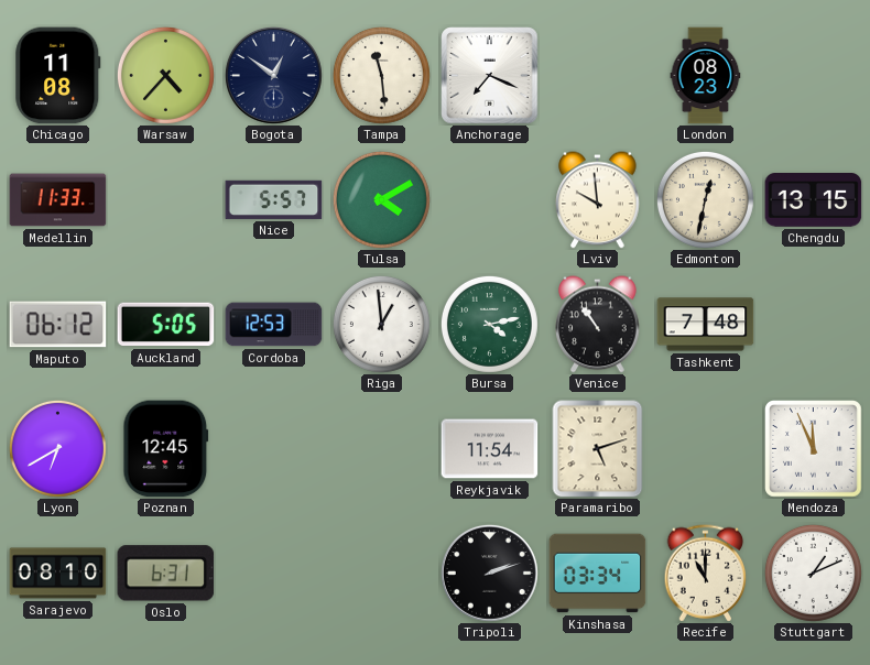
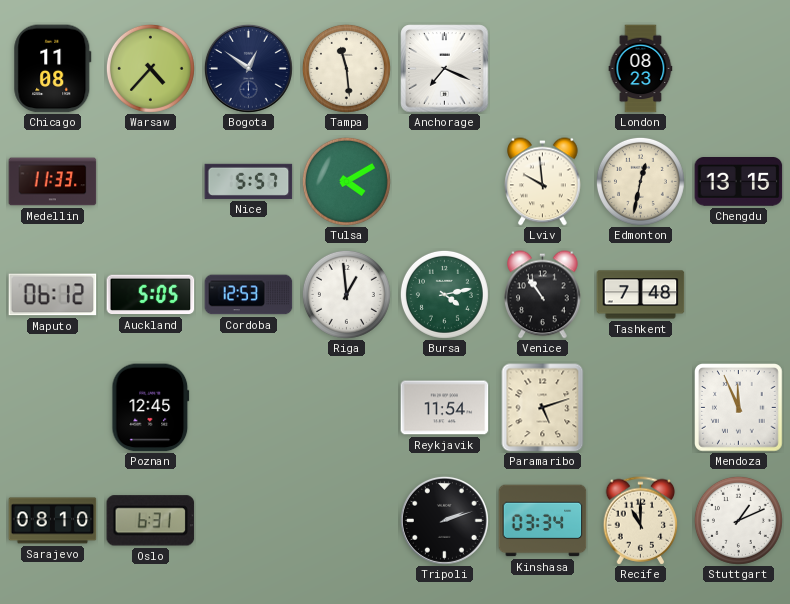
Lyon: 6:40 -> none (57, 448)
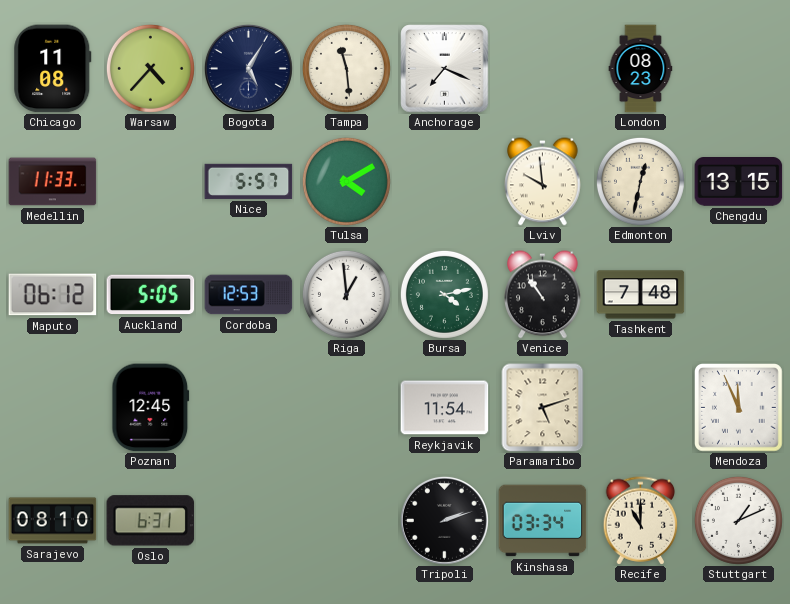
Bogota: 12:51 -> 5:05 (248, 68)
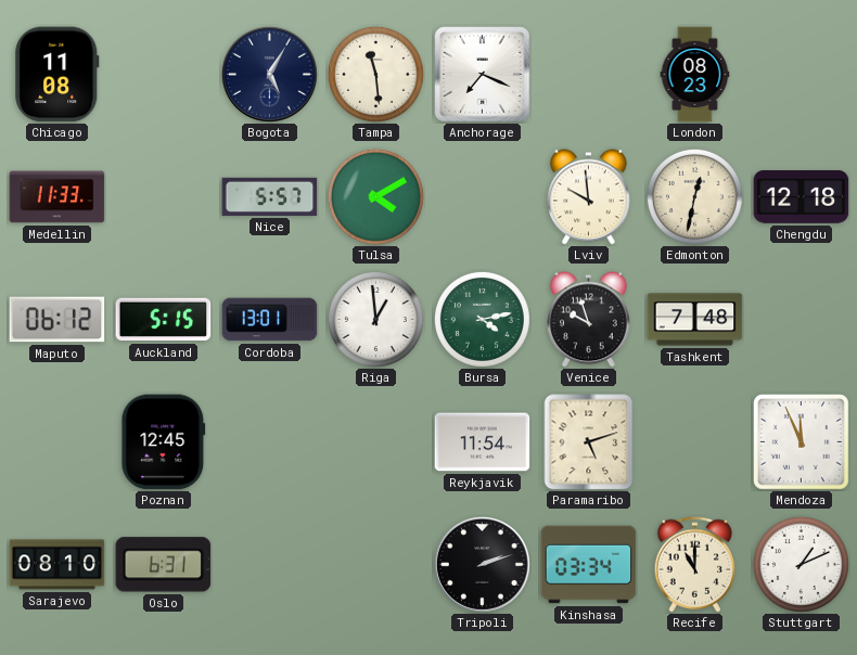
Warsaw: 4:37 -> none (150, 68)
Chengdu: 13:15 -> 12:18 (802, 197)
Auckland: 5:05 -> 5:15 (164, 320)
Cordoba: 12:53 -> 13:01 (270, 320)
Venice: 10:54 -> 9:57 (589, 320)
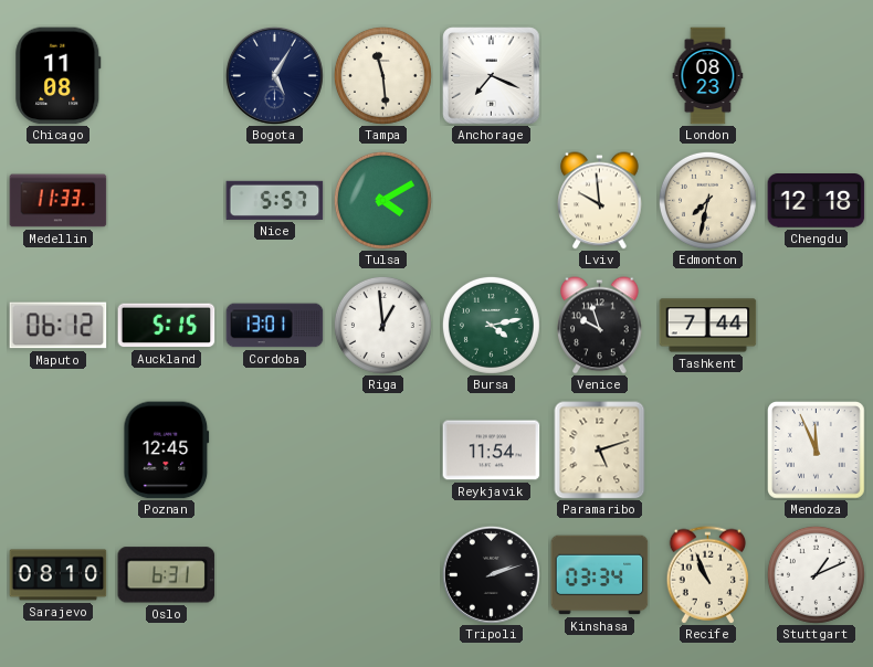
Edmonton: 12:32 -> 7:32 (707, 200)
Tashkent: 7:48 -> 7:44 (708, 326)
Recife: 11:00 -> 10:56 (708, 575)
